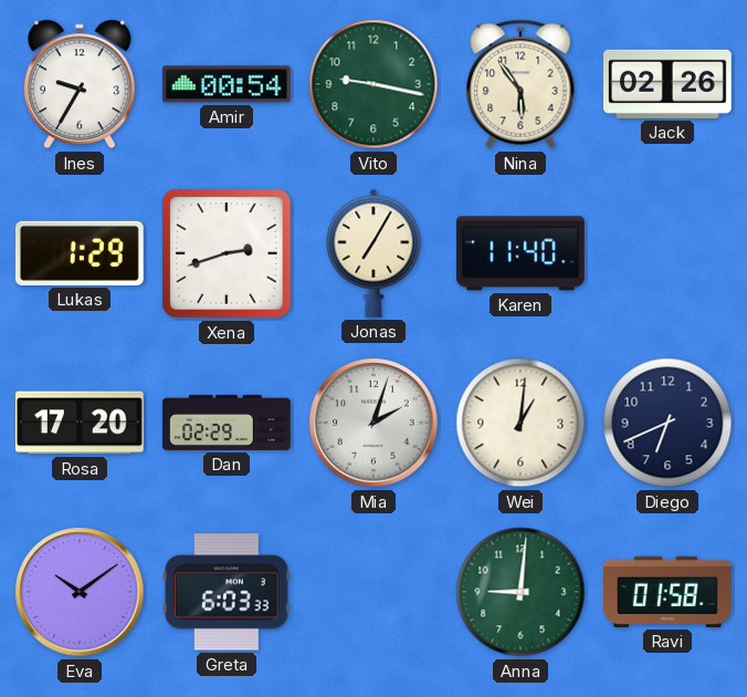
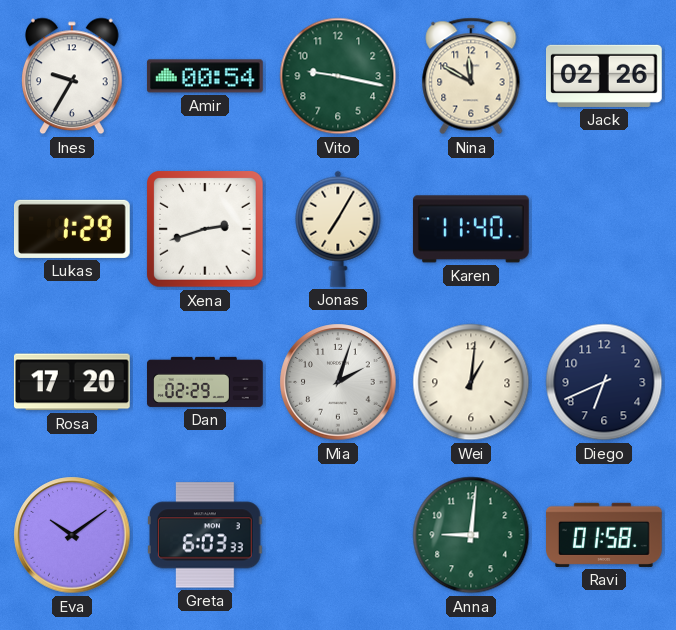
Nina: 5:54 -> 11:50 (471, 76)
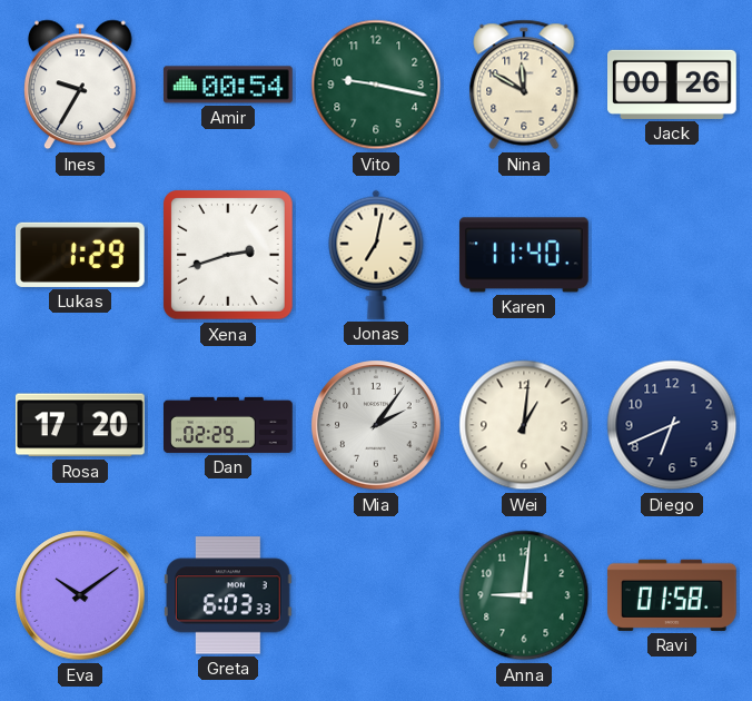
Jack: 02:26 -> 00:26 (673, 85)
Jonas: 7:05 -> 7:02 (376, 255)
Mia: 2:03 -> 2:06 (376, 425)
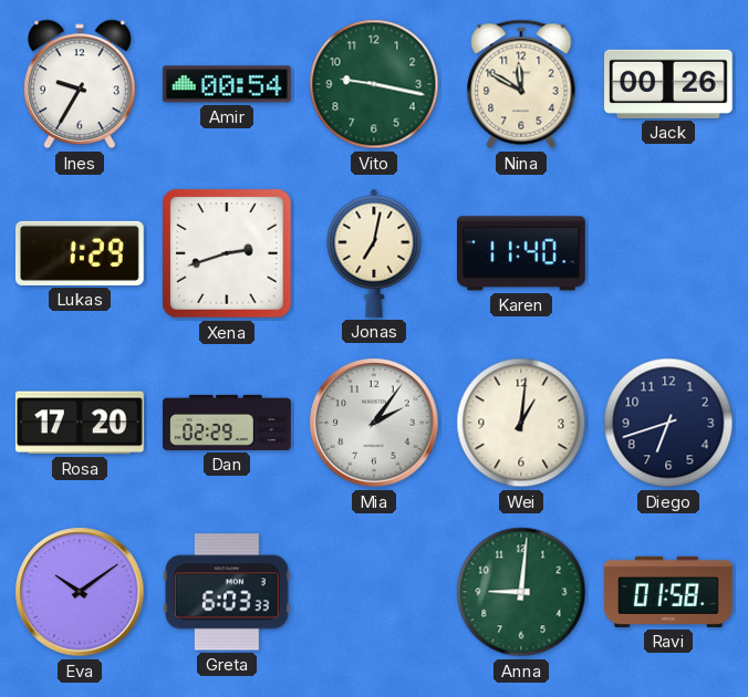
Diego: 6:41 -> 6:42 (668, 423)
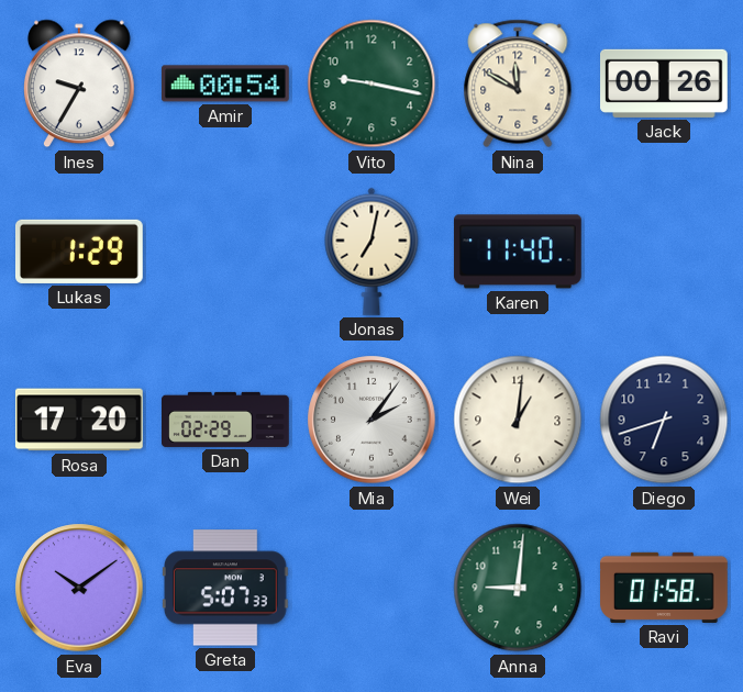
Xena: 2:42 -> none (227, 253)
Greta: 6:03 -> 5:07 (225, 588)
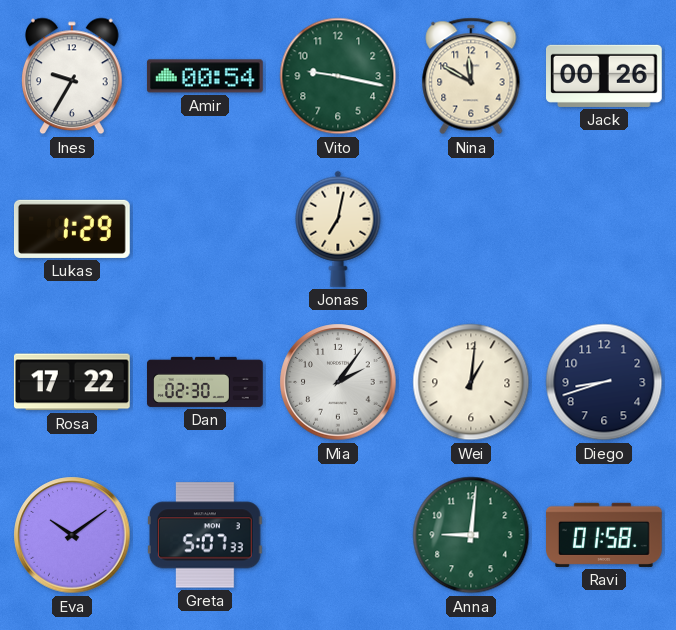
Karen: 11:40 -> none (518, 252)
Rosa: 17:20 -> 17:22 (72, 382)
Dan: 02:29 -> 02:30 (206, 382)
Diego: 6:42 -> 8:42 (604, 382)
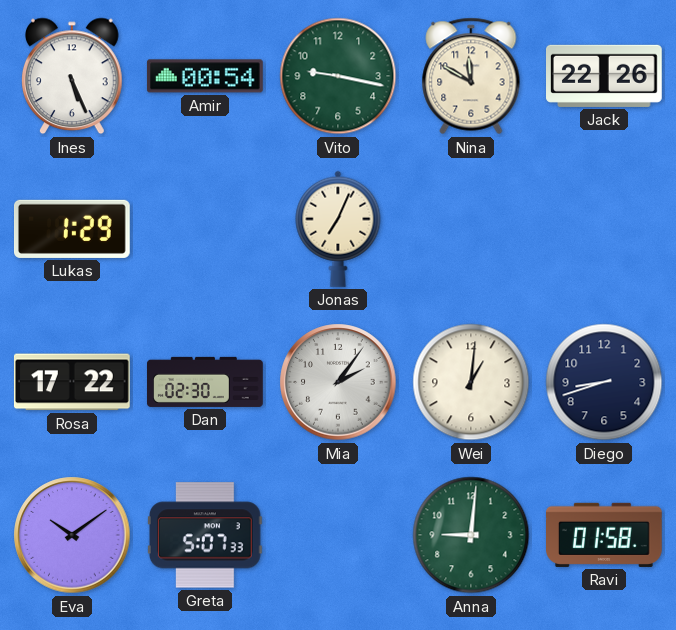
Ines: 9:35 -> 5:26 (73, 76)
Jack: 00:26 -> 22:26 (605, 76)
Jonas: 7:02 -> 7:04 (338, 229)
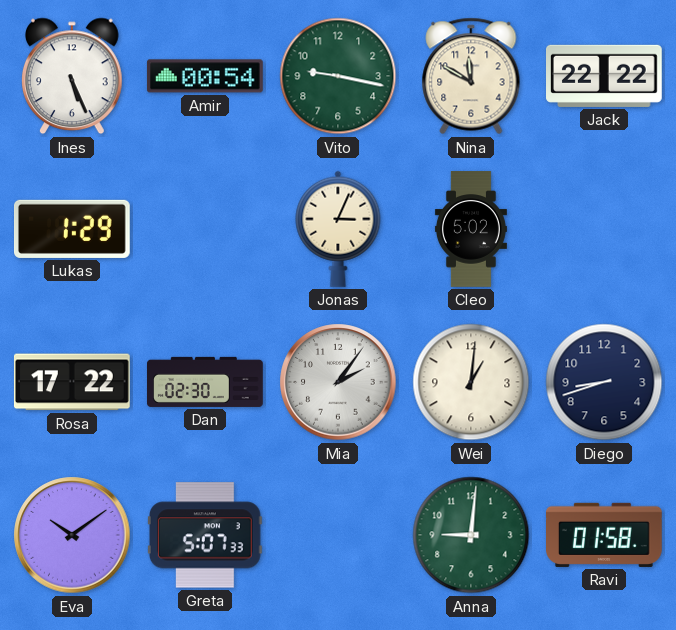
Jack: 22:26 -> 22:22 (605, 76)
Jonas: 7:04 -> 3:04 (338, 229)
Cleo: none -> 5:02 (471, 229)
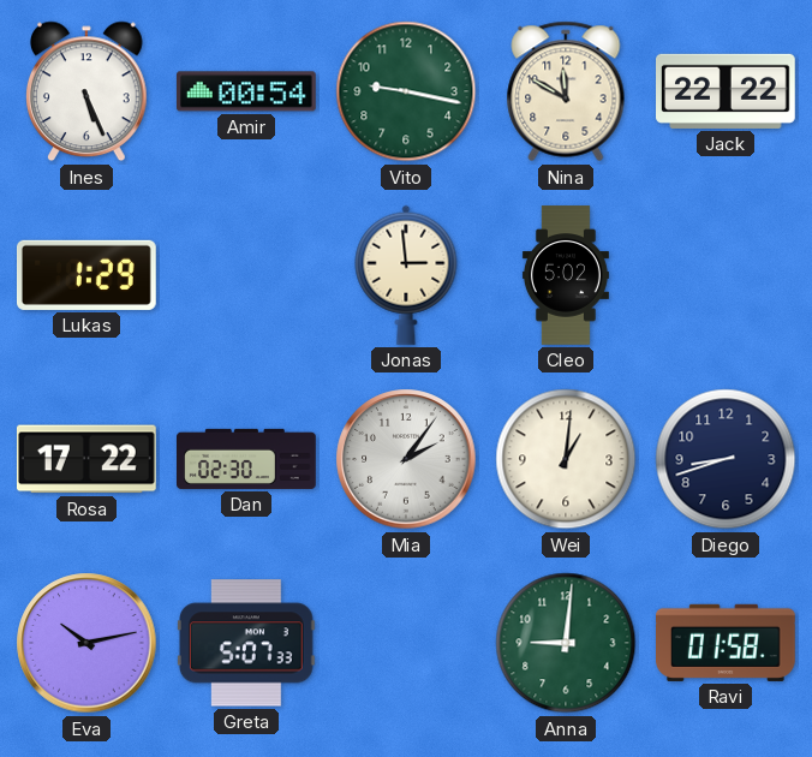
Jonas: 3:04 -> 2:59 (406, 275)
Eva: 10:09 -> 10:13 (86, 643)
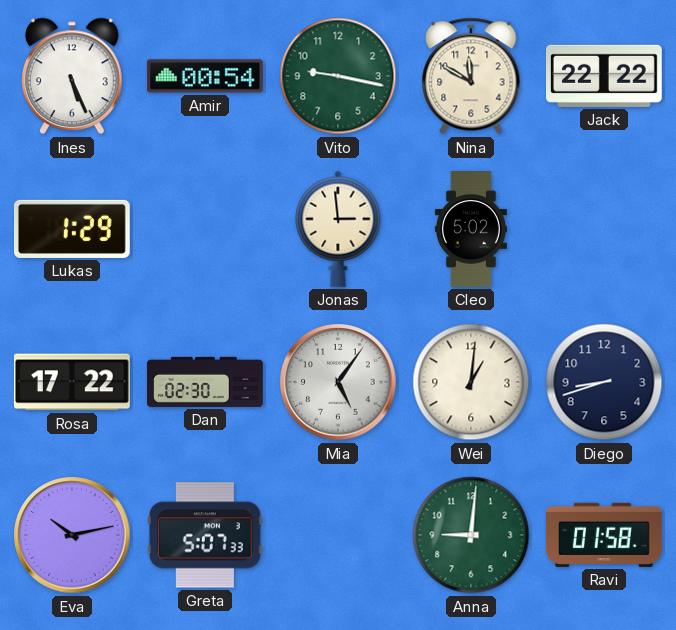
Mia: 2:06 -> 5:06 (338, 382)
